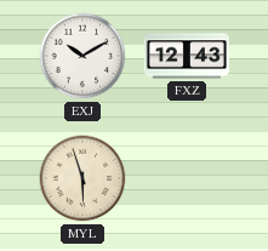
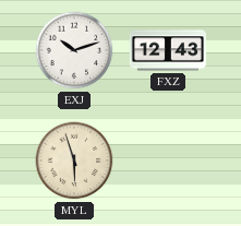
EXJ: 10:10 -> 10:12 (74, 50)
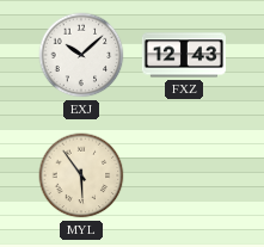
EXJ: 10:12 -> 10:08 (81, 55)
MYL: 5:57 -> 5:54 (81, 175)
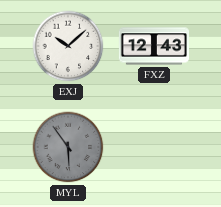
MYL dial: cream -> grey (68, 147)
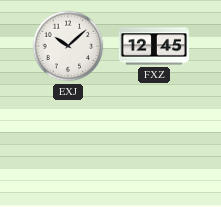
FXZ: 12:43 -> 12:45 (153, 46)
MYL: 5:54 -> none (68, 147)
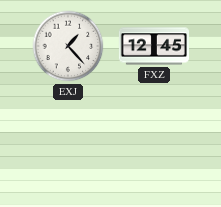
EXJ: 10:08 -> 1:23 (68, 46)
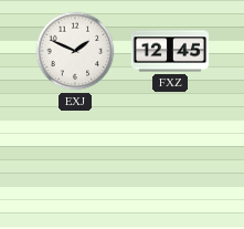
EXJ: 1:23 -> 1:49 (75, 51)
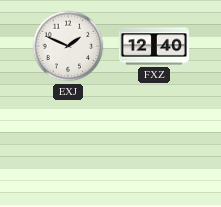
FXZ: 12:45 -> 12:40 (153, 46)
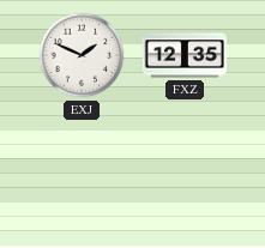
FXZ: 12:40 -> 12:35 (183, 55)
